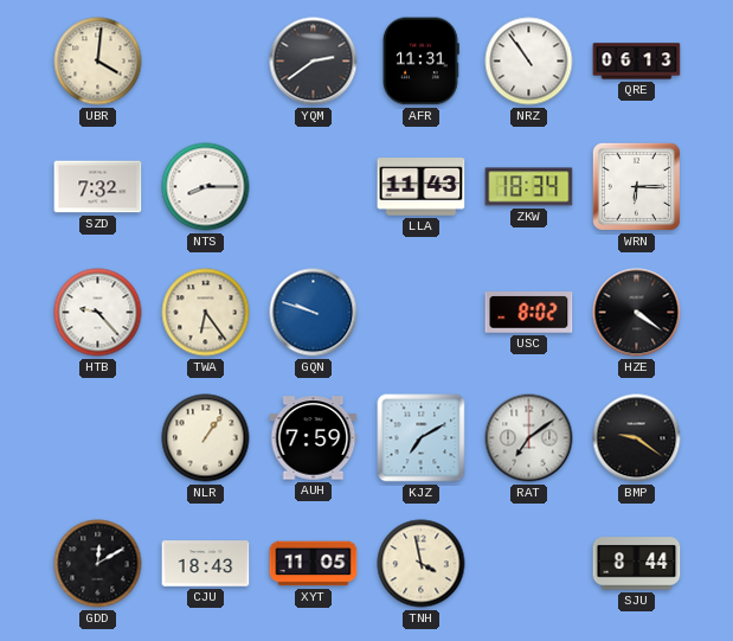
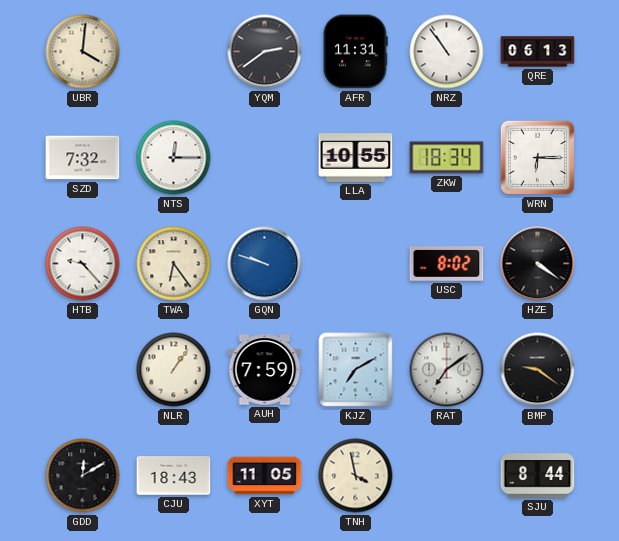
NTS: 8:15 -> 12:15 (174, 158)
LLA: 11:43 -> 10:55 (356, 158)
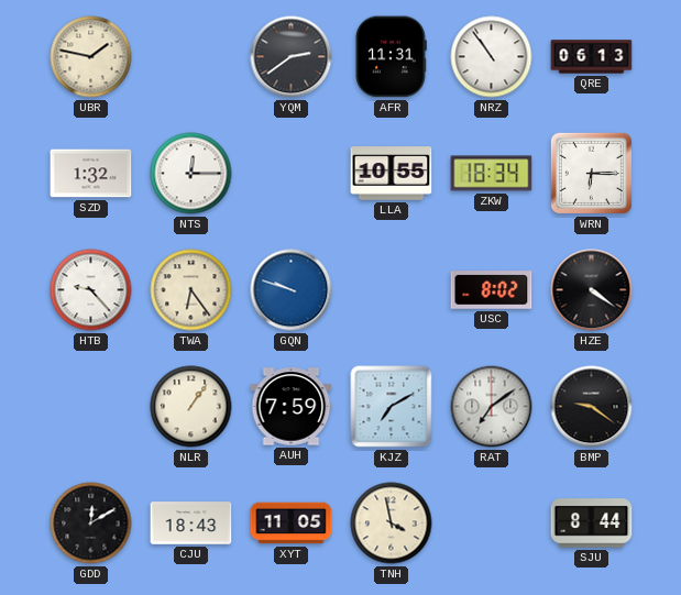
UBR: 4:01 -> 1:47 (91, 57)
SZD: 7:32 -> 1:32 (91, 174)
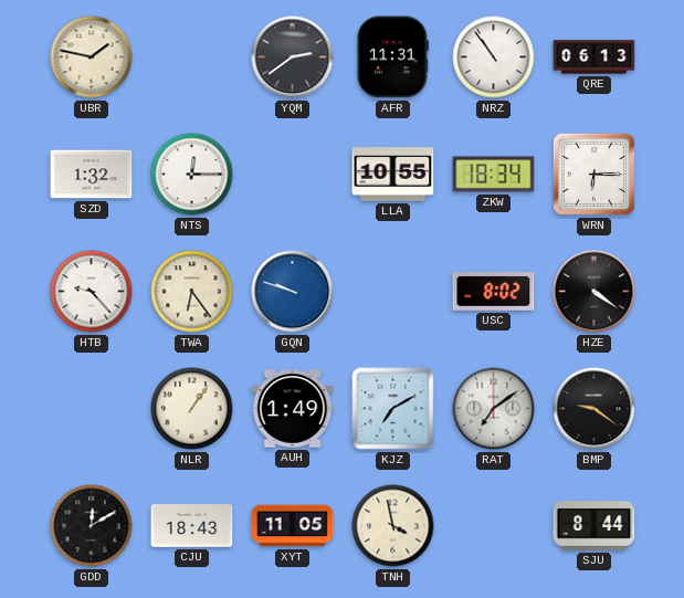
AUH: 7:59 -> 1:49 (293, 409)
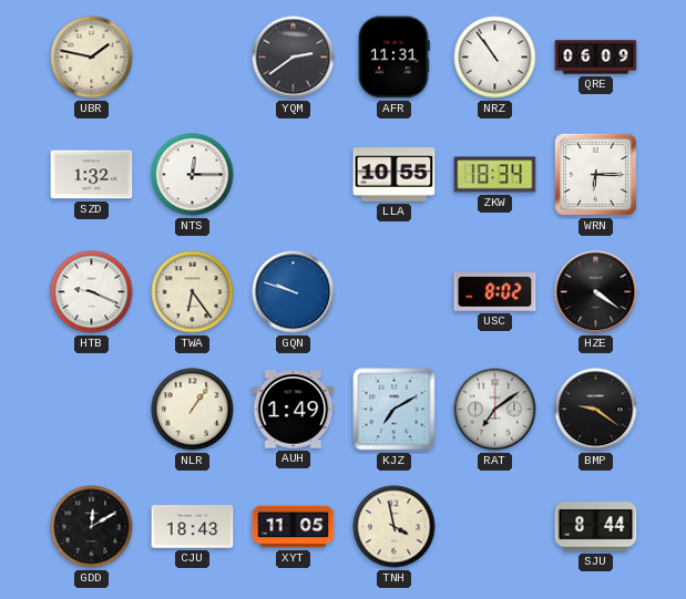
QRE: 06:13 -> 06:09 (596, 58)
HTB: 9:23 -> 9:19 (92, 292)
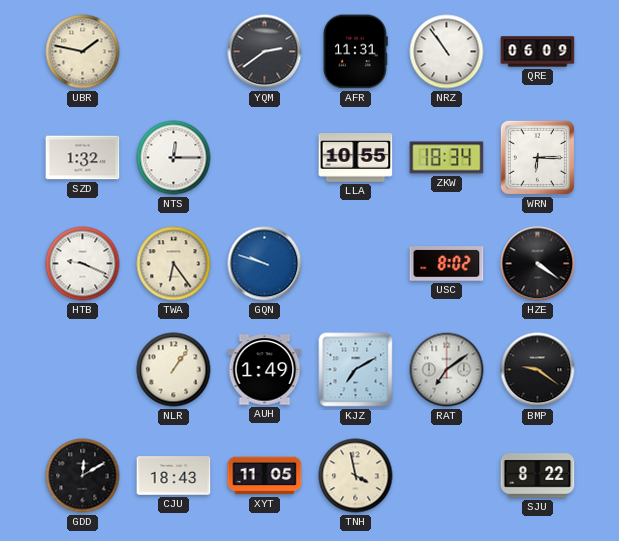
SJU: 8:44 -> 8:22 (538, 476)
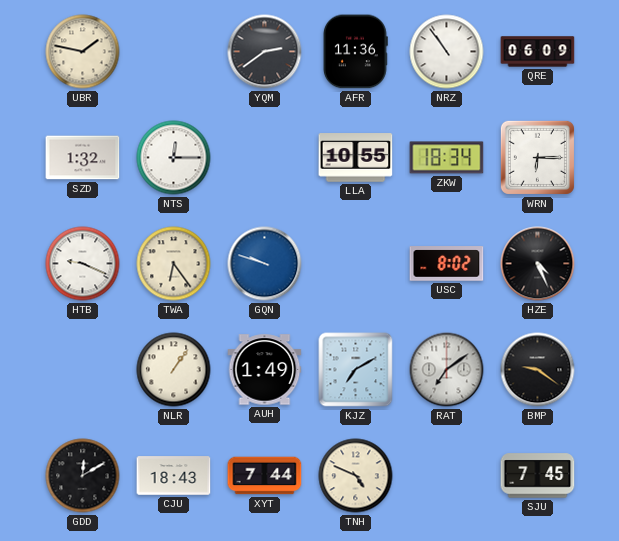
AFR: 11:31 -> 11:36 (356, 52)
HZE: 4:21 -> 4:26 (538, 264)
XYT: 11:05 -> 7:44 (265, 476)
TNH: 3:58 -> 4:49 (356, 476)
SJU: 8:22 -> 7:45 (538, 476)
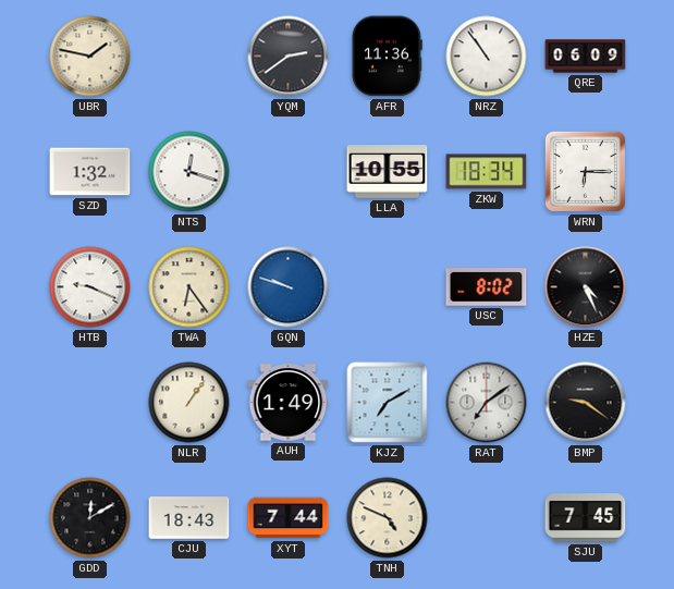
NTS: 12:15 -> 12:18 (189, 172)
